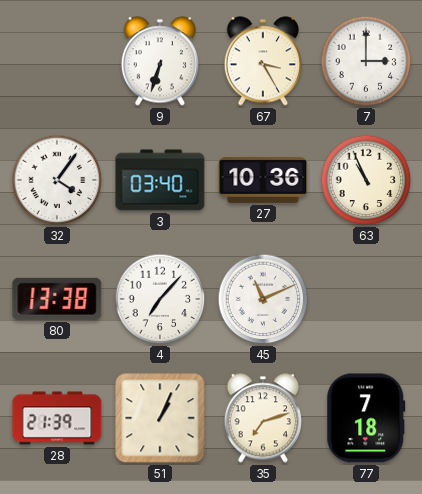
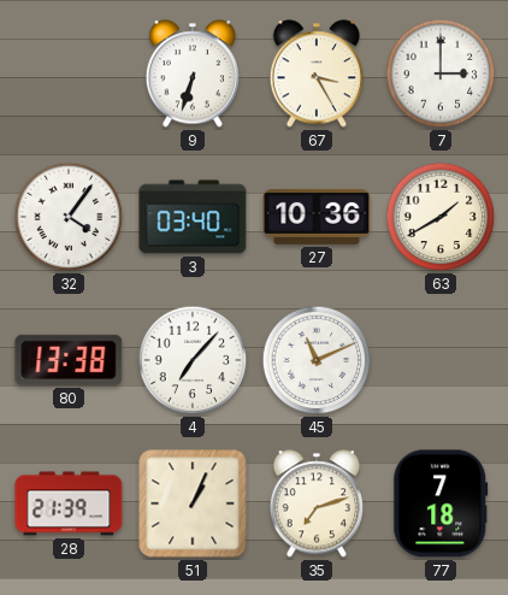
63: 10:56 -> 1:40 (441, 217)
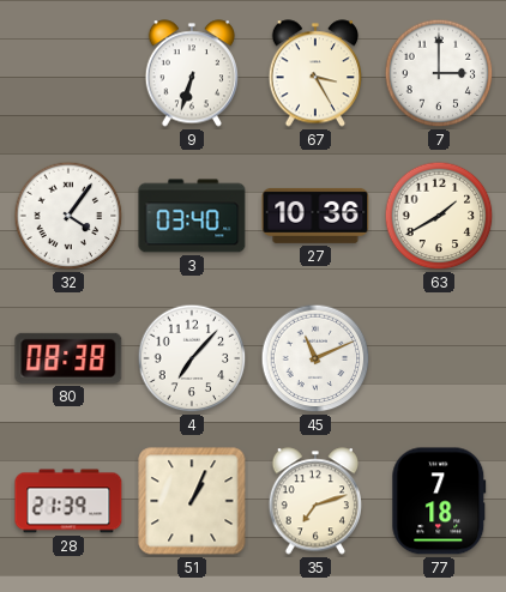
80: 13:38 -> 08:38 (68, 358)
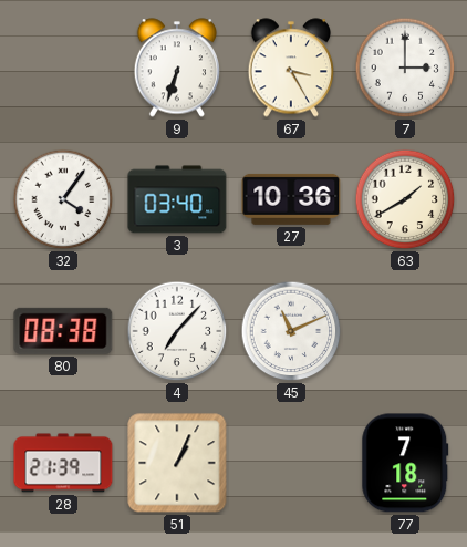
35: 7:12 -> none (314, 501)
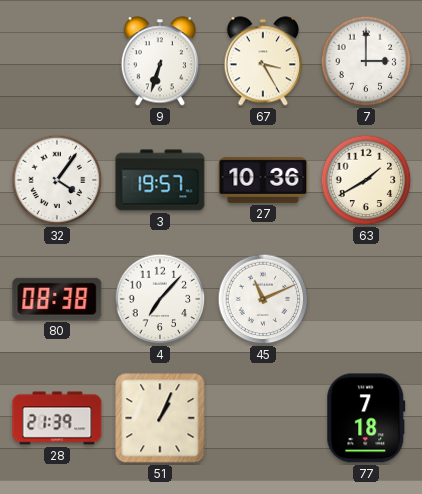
3: 03:40 -> 19:57 (160, 180)
